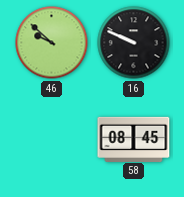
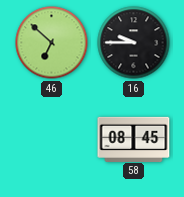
46: 9:52 -> 6:52 (52, 43)
16: 9:49 -> 9:45 (134, 43)
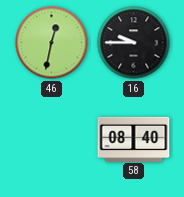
46: 6:52 -> 12:32 (52, 43)
58: 08:45 -> 08:40 (134, 139)
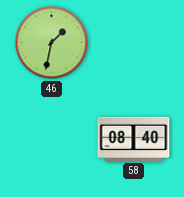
46: 12:32 -> 1:32 (52, 43)
16: 9:45 -> none (134, 43)
